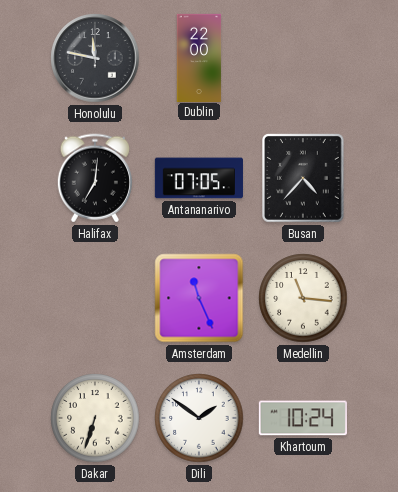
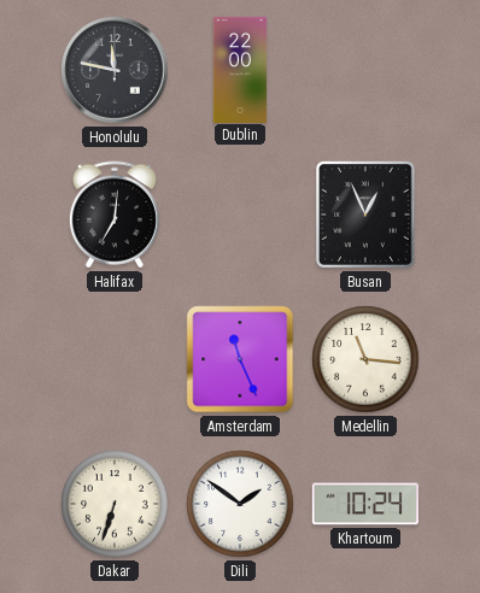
Antananarivo: 07:05 -> none (198, 178)
Busan: 4:37 -> 12:56 (367, 216)
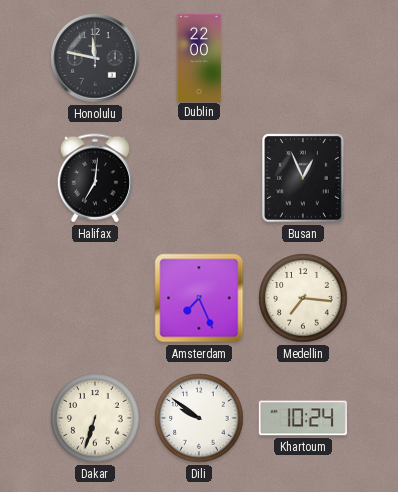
Amsterdam: 11:26 -> 7:26 (199, 298)
Medellin: 11:16 -> 7:16 (303, 298)
Dili: 1:51 -> 9:51 (199, 418)
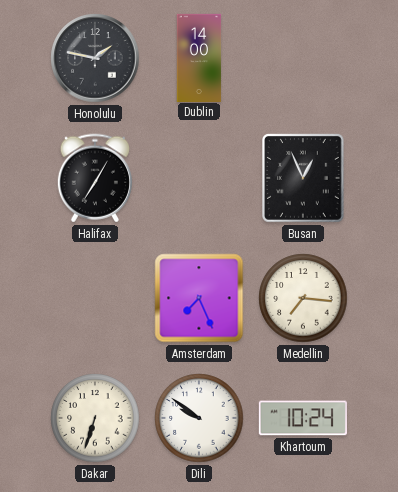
Honolulu: 11:47 -> 1:47 (95, 58)
Dublin: 22:00 -> 14:00 (199, 57)
Halifax: 7:01 -> 7:05 (95, 178)
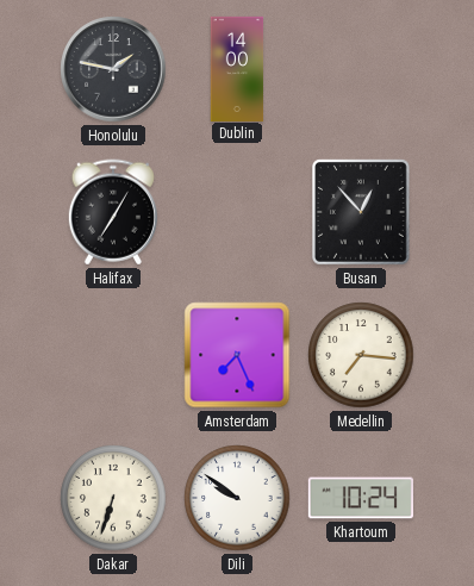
Busan: 12:56 -> 12:53 (362, 213)
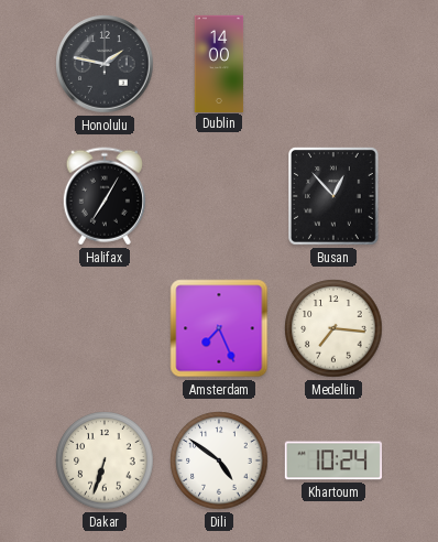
Dili: 9:51 -> 4:51 (219, 460)
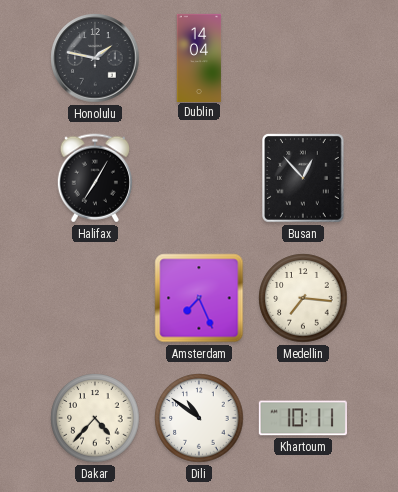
Dublin: 14:00 -> 14:04 (199, 57)
Dakar: 6:33 -> 4:37 (95, 418)
Dili: 4:51 -> 10:51 (199, 418)
Khartoum: 10:24 -> 10:11 (303, 418)
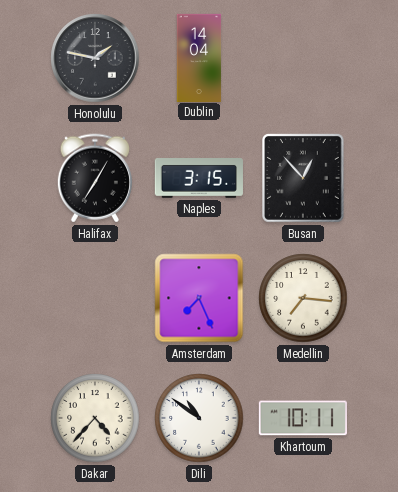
Naples: none -> 3:15 (199, 179)
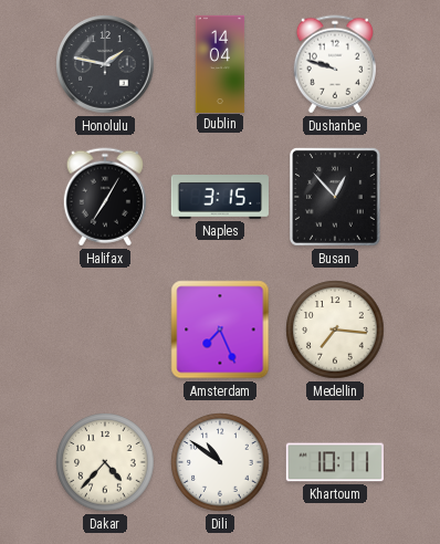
Dushanbe: none -> 9:48 (335, 64)
